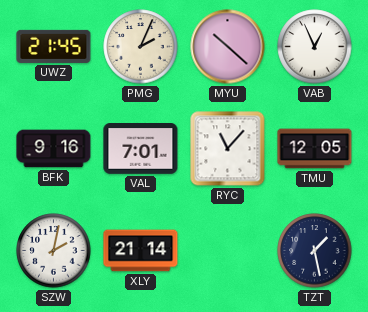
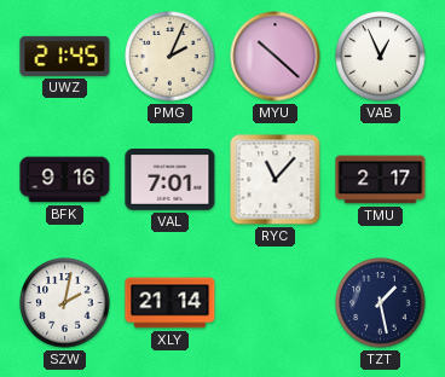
TMU: 12:05 -> 2:17 (381, 180)
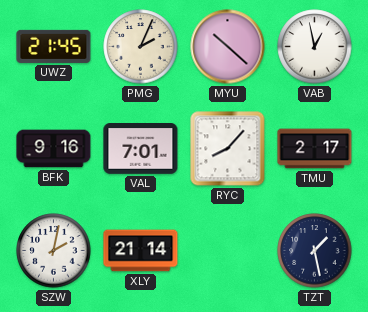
VAB: 12:56 -> 12:58 (315, 47)
RYC: 11:07 -> 8:07 (228, 149)
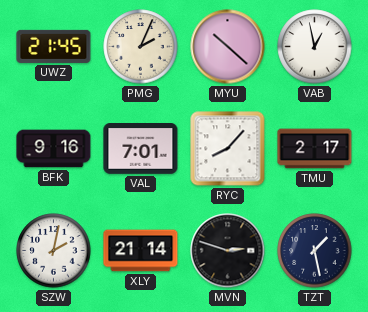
MVN: none -> 2:48 (228, 251)
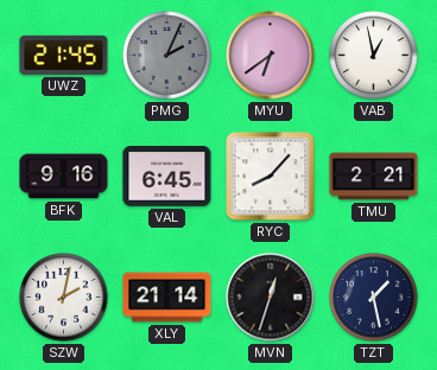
PMG dial: cream -> grey (167, 56)
MYU: 10:22 -> 6:39 (271, 56)
VAL: 7:01 -> 6:45 (167, 177)
TMU: 2:17 -> 2:21 (374, 177)
MVN: 2:48 -> 12:33 (271, 298)
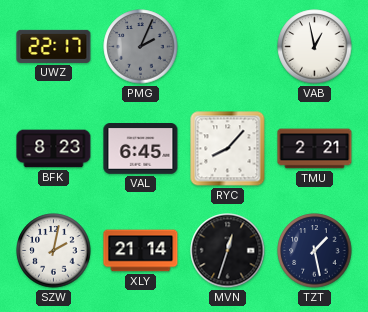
UWZ: 21:45 -> 22:17 (54, 46)
MYU: 6:39 -> none (271, 56)
BFK: 9:16 -> 8:23 (54, 149)
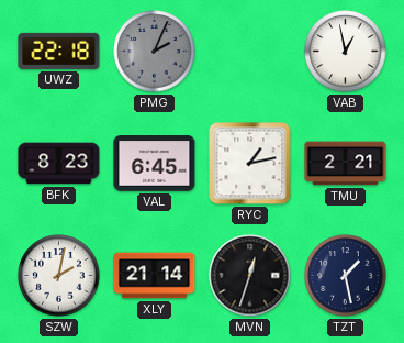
UWZ: 22:17 -> 22:18 (59, 51)
RYC: 8:07 -> 1:13 (250, 164)
